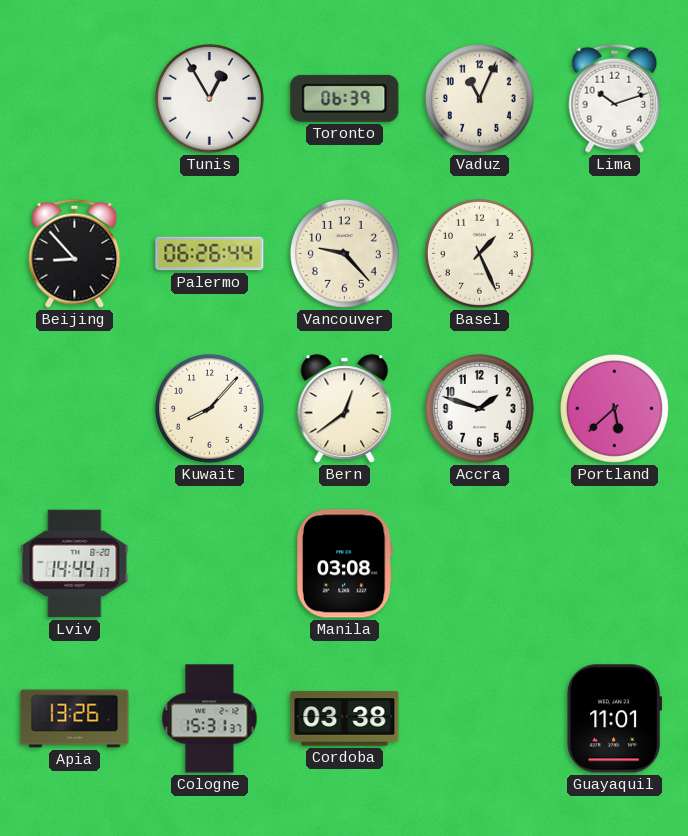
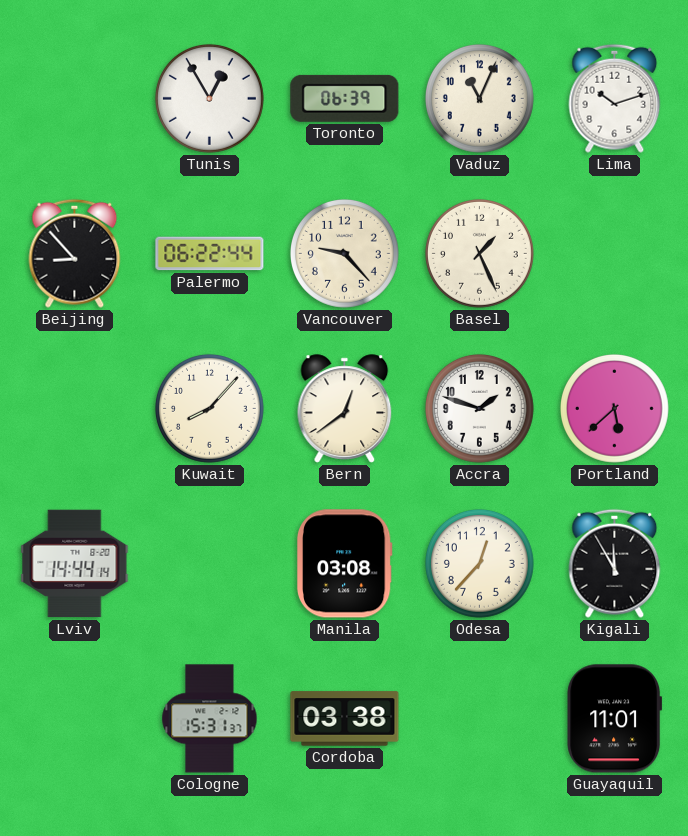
Palermo: 06:26 -> 06:22 (210, 254)
Lviv: 14:44:17 -> 14:44:14 (75, 564)
Odesa: none -> 12:37 (479, 563)
Kigali: none -> 11:55 (615, 563)
Apia: 13:26 -> none (75, 719)
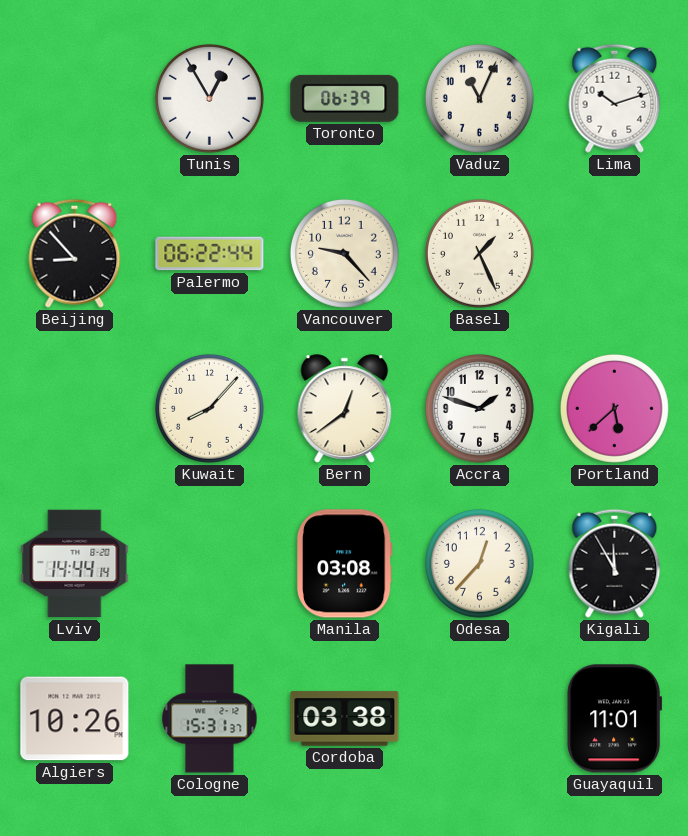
Algiers: none -> 10:26 (75, 719)
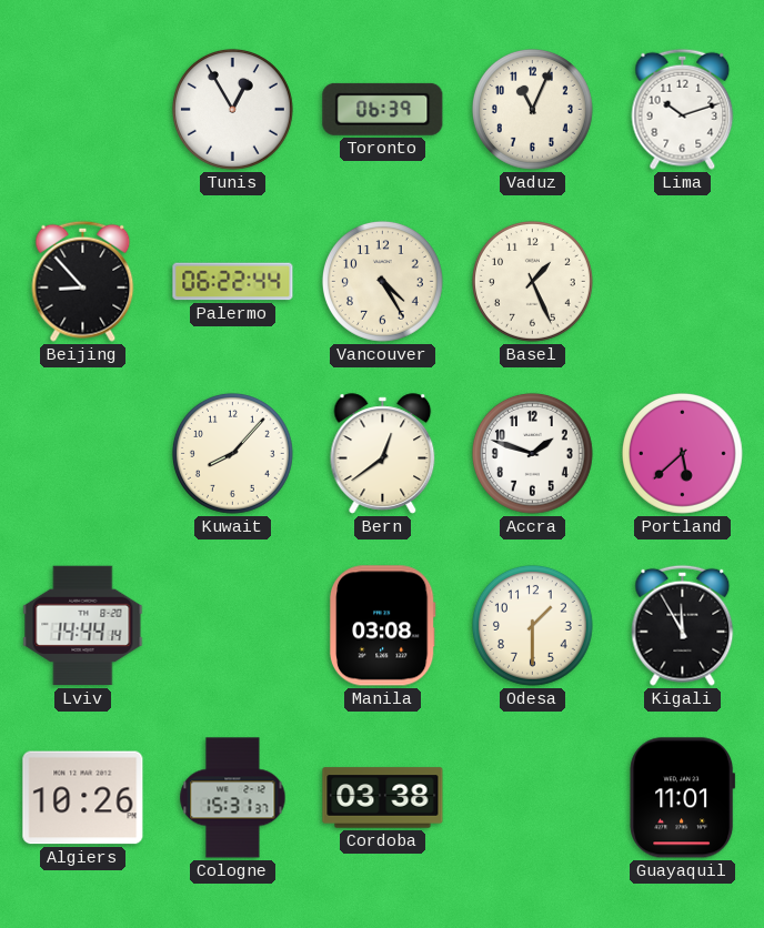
Vancouver: 9:23 -> 4:25 (382, 281)
Odesa: 12:37 -> 1:30 (532, 625)
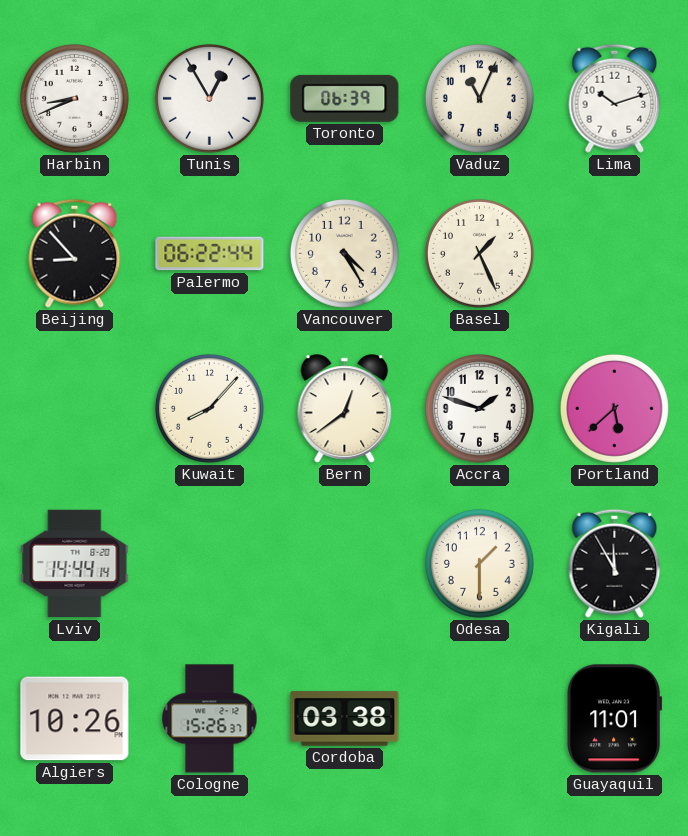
Harbin: none -> 8:41 (74, 98)
Manila: 03:08 -> none (382, 626)
Cologne: 15:31 -> 15:26 (210, 719)
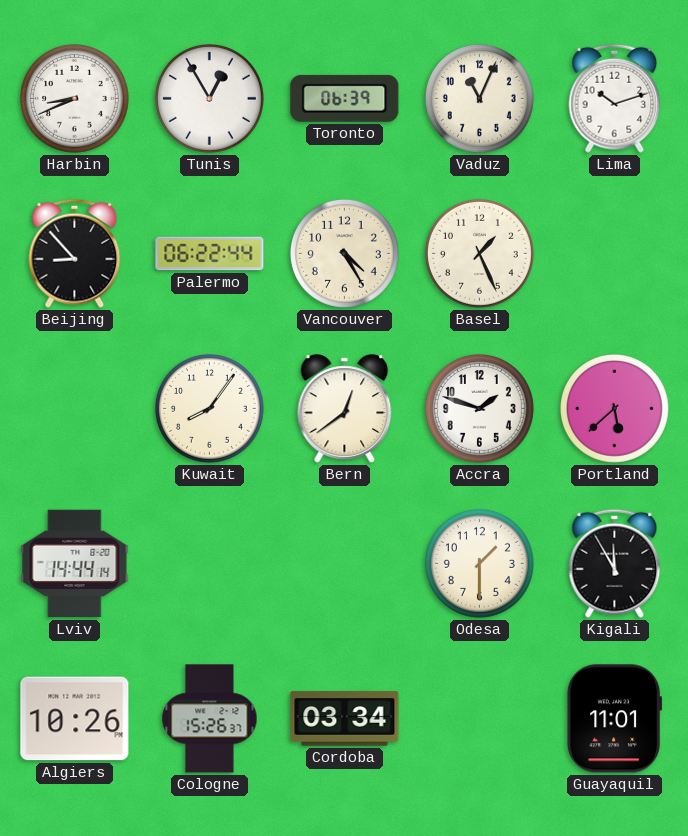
Kuwait: 8:07 -> 8:06 (209, 408)
Cordoba: 03:38 -> 03:34 (345, 719)
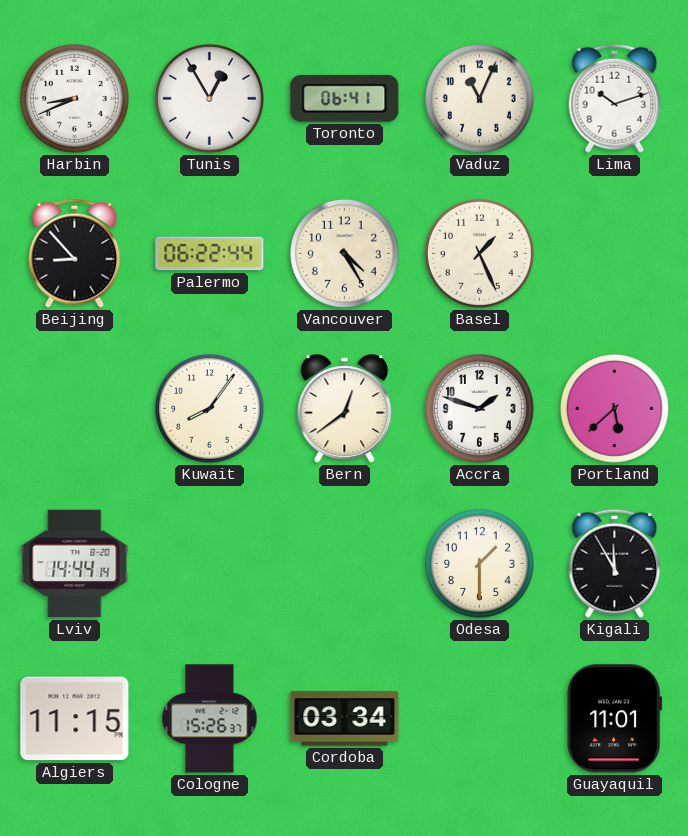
Toronto: 06:39 -> 06:41 (345, 98)
Algiers: 10:26 -> 11:15 (75, 719)
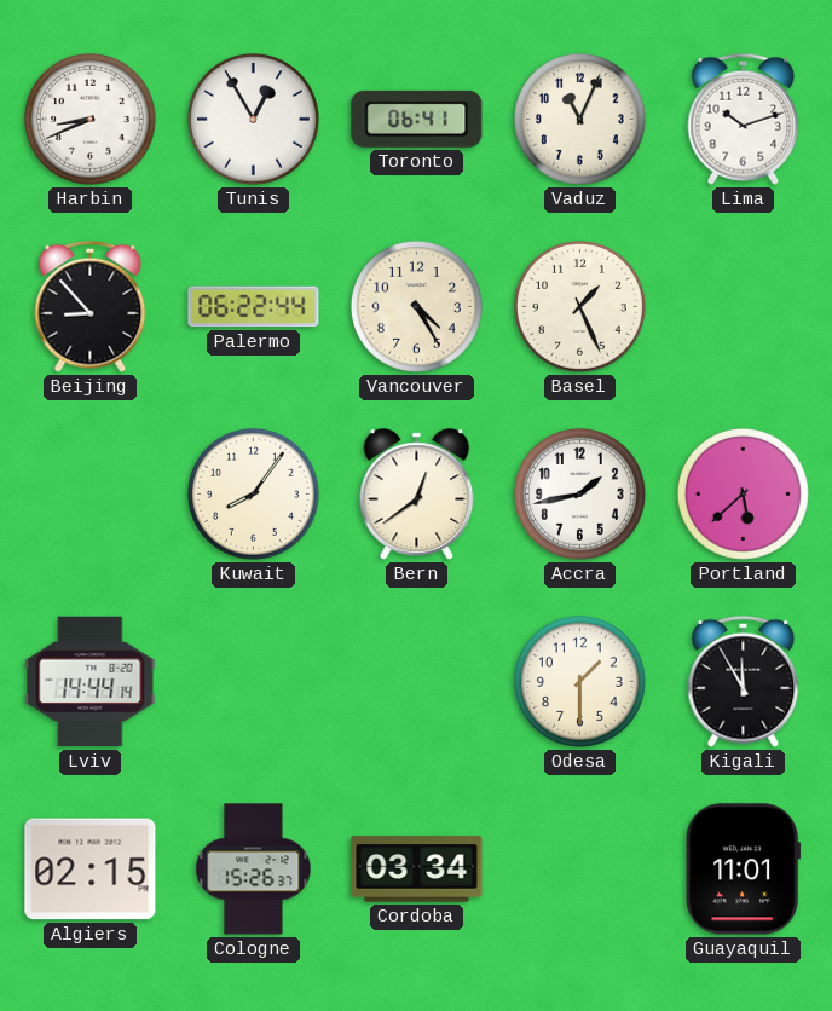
Accra: 1:48 -> 1:43 (579, 493)
Algiers: 11:15 -> 02:15 (91, 870)
